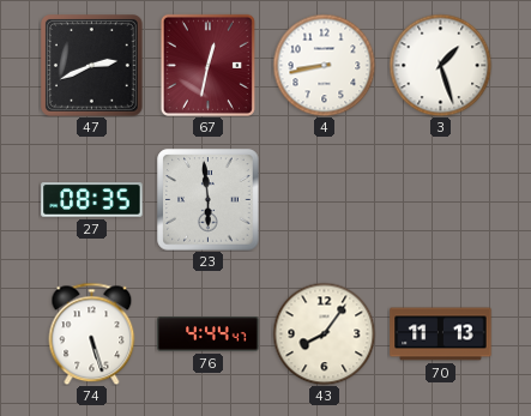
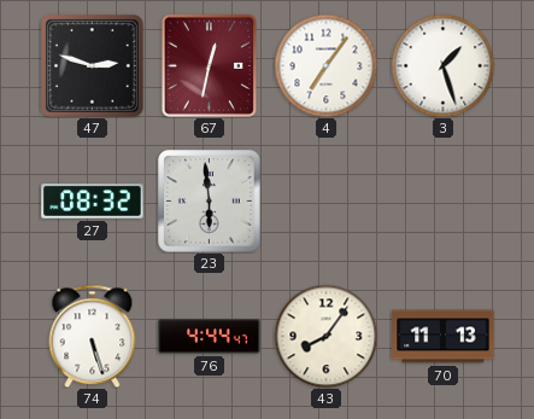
47: 2:41 -> 2:48 (93, 66)
4: 8:43 -> 7:06 (325, 65)
27: 08:35 -> 08:32 (93, 202)
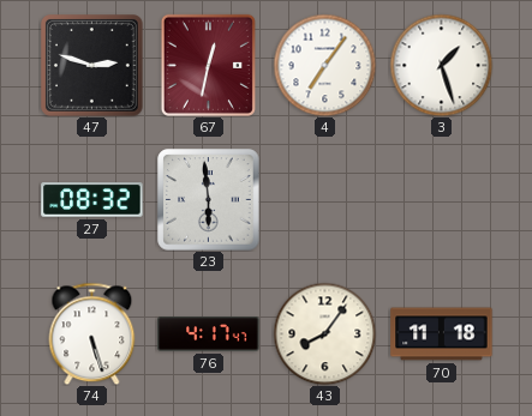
76: 4:44 -> 4:17 (209, 334)
70: 11:13 -> 11:18 (442, 334)
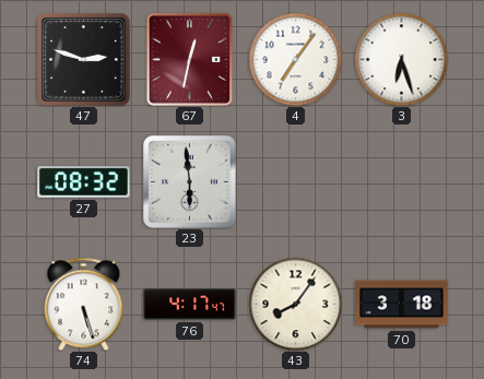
3: 1:27 -> 6:27 (401, 59)
70: 11:18 -> 3:18 (402, 305)
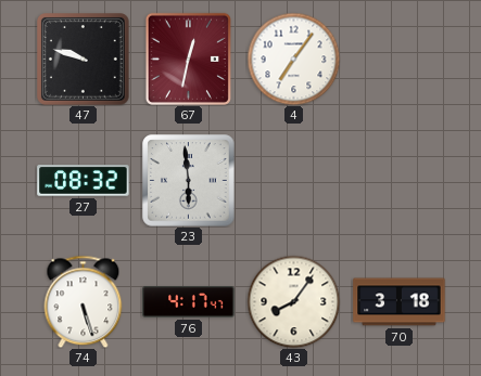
47: 2:48 -> 9:48 (84, 60)
3: 6:27 -> none (401, 59)
